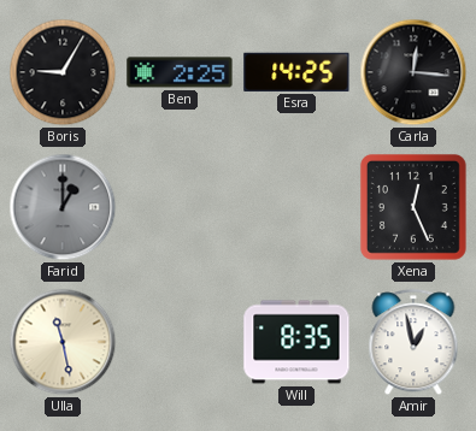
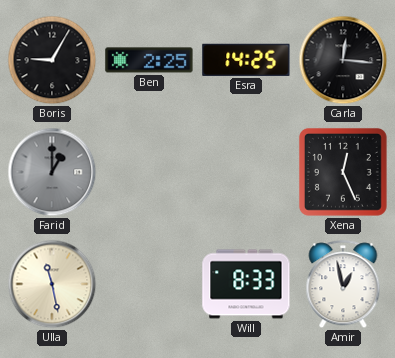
Will: 8:35 -> 8:33 (246, 284)
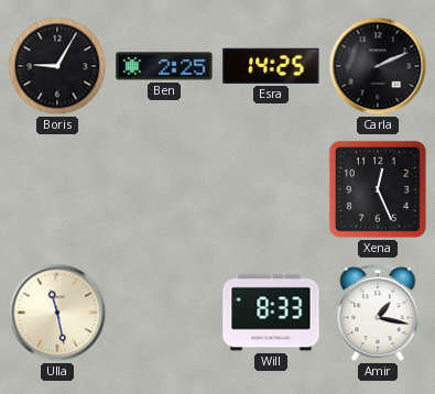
Carla: 12:16 -> 2:11 (378, 66)
Farid: 1:00 -> none (52, 172)
Amir: 12:58 -> 1:17 (378, 314)
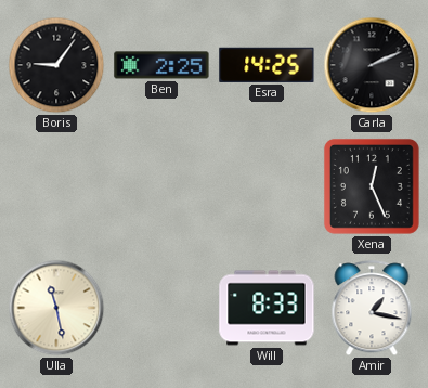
Boris: 9:05 -> 9:06 (56, 65)
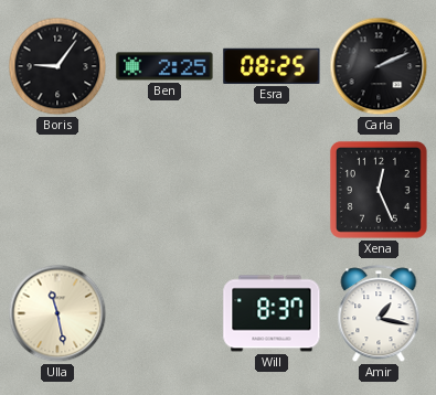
Esra: 14:25 -> 08:25 (272, 66)
Will: 8:33 -> 8:37 (272, 313)
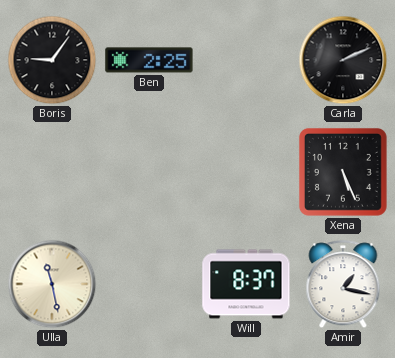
Esra: 08:25 -> none (272, 66)
Xena: 12:26 -> 5:26 (343, 172)
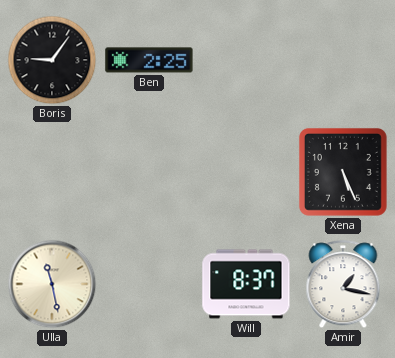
Carla: 2:11 -> none (343, 60)
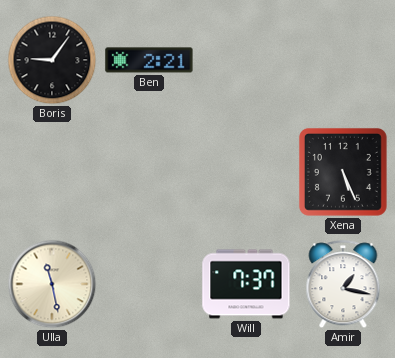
Ben: 2:25 -> 2:21 (149, 60)
Will: 8:37 -> 7:37 (246, 284)
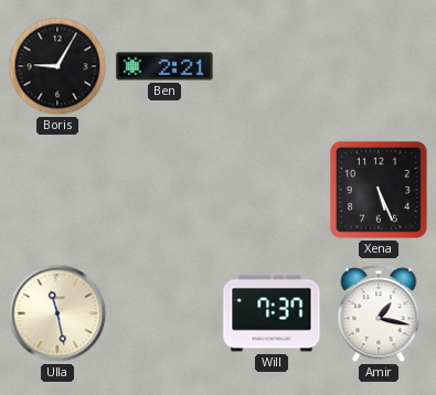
Boris: 9:06 -> 9:05 (57, 66)
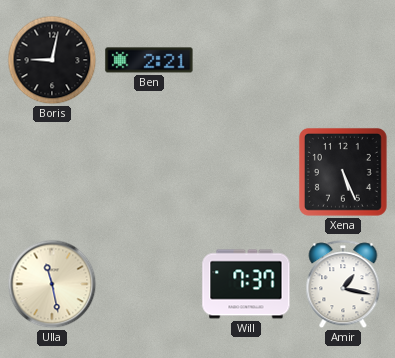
Boris: 9:05 -> 9:02 (52, 60)
